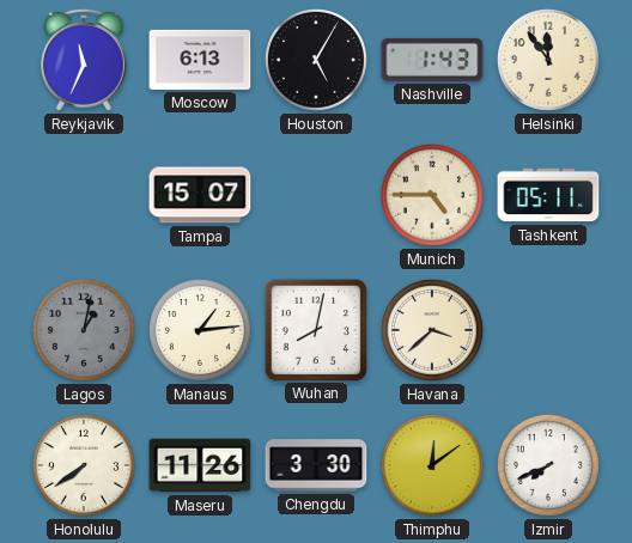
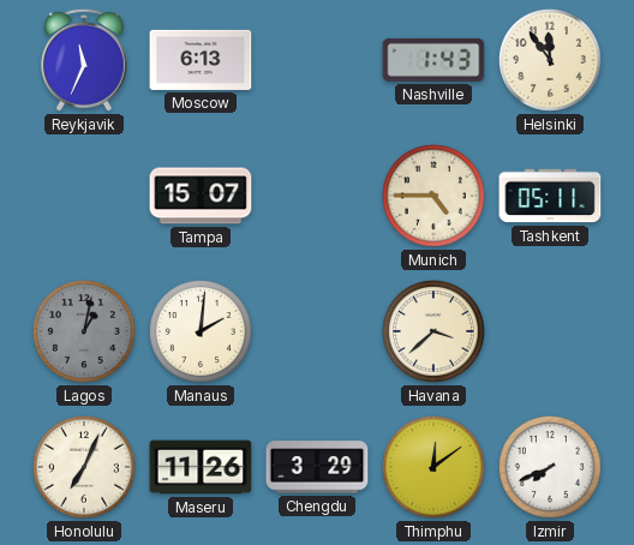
Houston: 5:05 -> none (316, 60)
Manaus: 1:14 -> 2:01 (201, 331)
Wuhan: 8:02 -> none (315, 329)
Honolulu: 7:39 -> 7:04 (84, 467)
Chengdu: 3:30 -> 3:29 (317, 467)
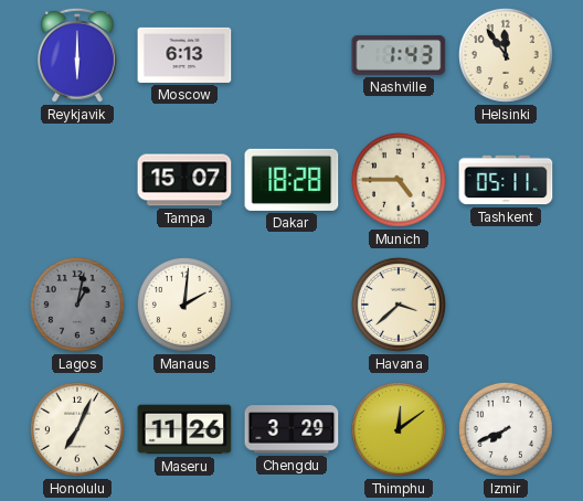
Reykjavik: 11:34 -> 6:00 (77, 55)
Dakar: none -> 18:28 (291, 180)
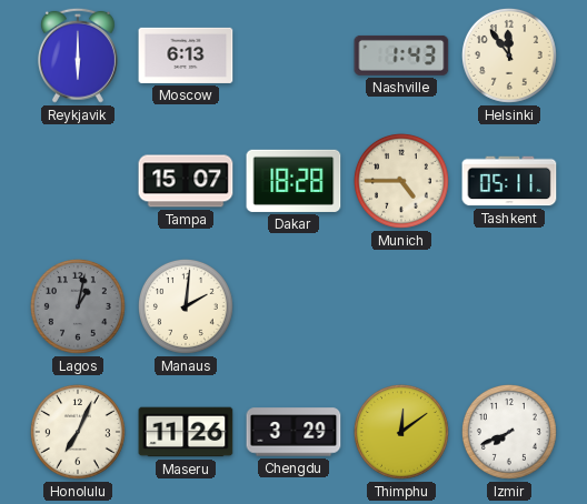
Havana: 3:38 -> none (399, 305)
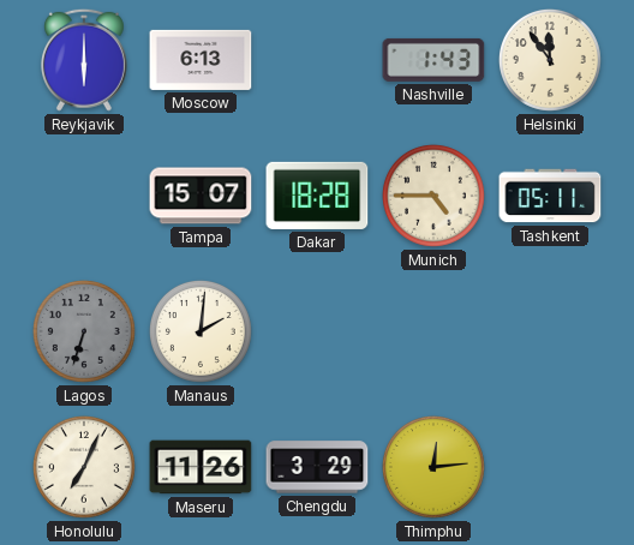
Lagos: 1:02 -> 6:33 (84, 331)
Thimphu: 12:09 -> 12:14 (433, 467)
Izmir: 7:41 -> none (509, 432)
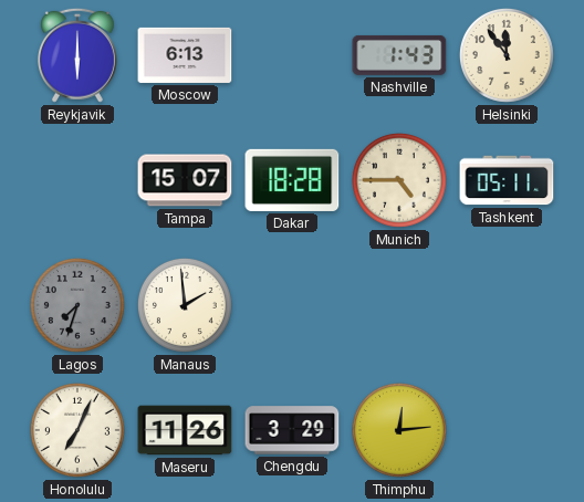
Lagos: 6:33 -> 7:33 (77, 305)
Manaus: 2:01 -> 1:59 (185, 305)
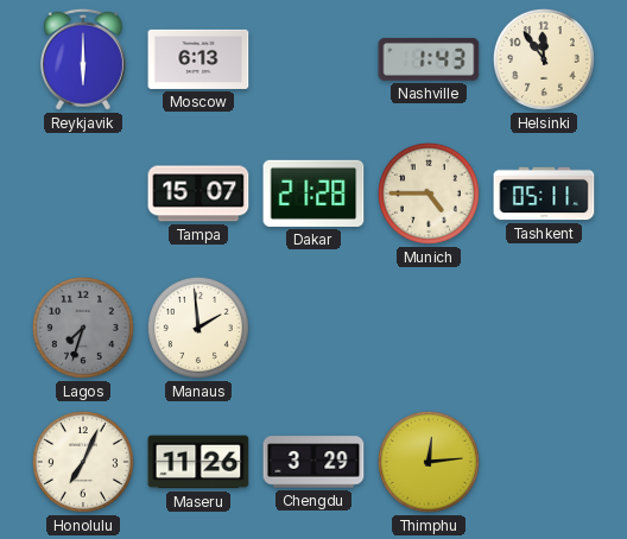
Dakar: 18:28 -> 21:28 (313, 194)
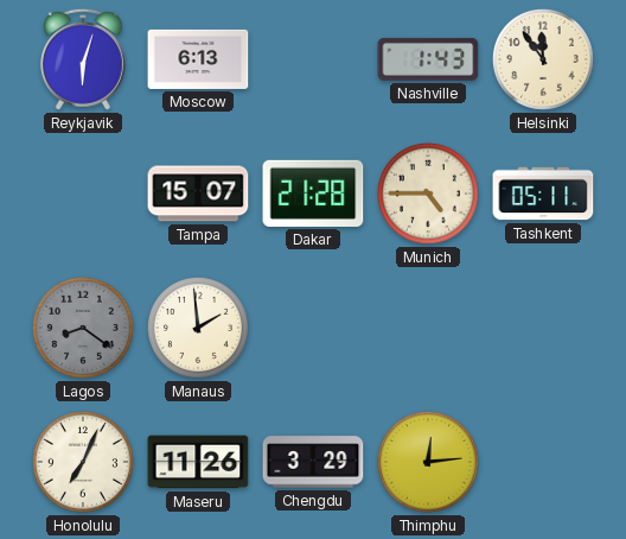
Reykjavik: 6:00 -> 6:03 (83, 59)
Lagos: 7:33 -> 8:21 (83, 328)
